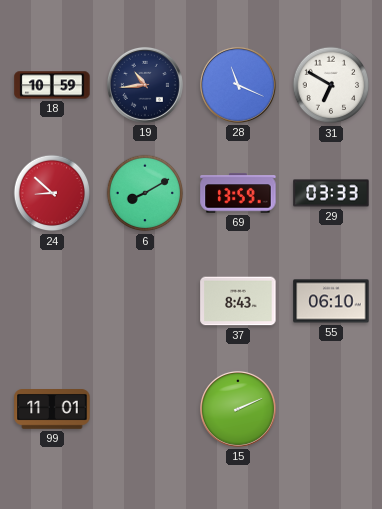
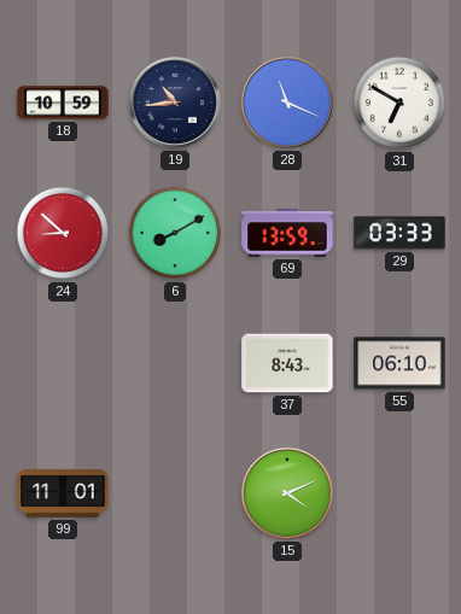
15: 2:11 -> 4:11 (287, 493)
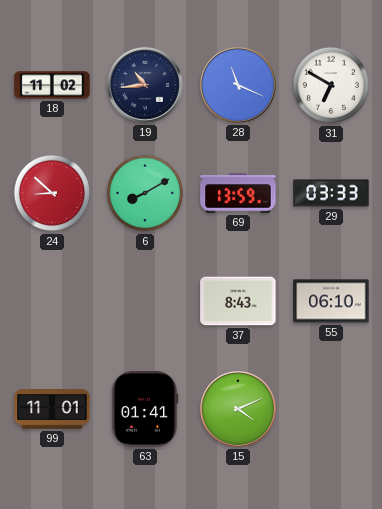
18: 10:59 -> 11:02 (52, 85)
63: none -> 01:41 (145, 409)
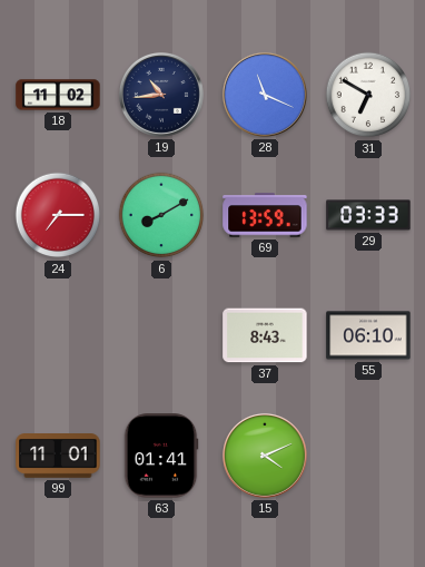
24: 8:52 -> 7:15 (58, 215)
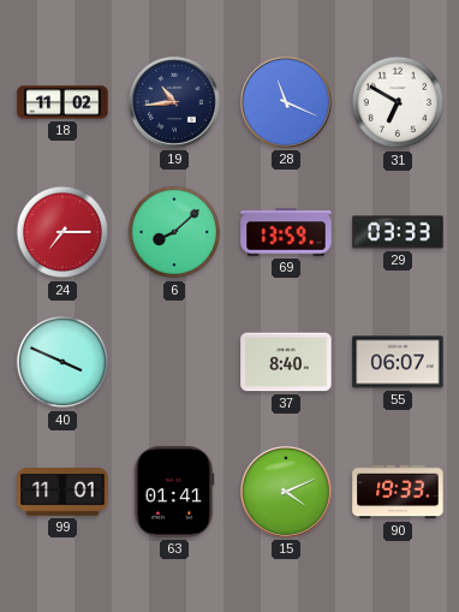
6: 8:10 -> 8:08 (174, 232)
40: none -> 3:49 (62, 362)
37: 8:43 -> 8:40 (286, 362)
55: 06:10 -> 06:07 (398, 362)
90: none -> 19:33 (398, 492)
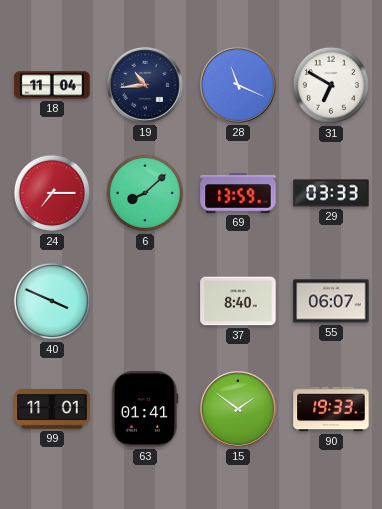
18: 11:02 -> 11:04 (52, 85)
15: 4:11 -> 1:51 (238, 409)
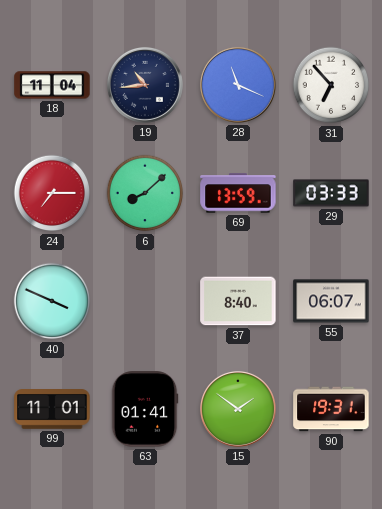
31: 6:50 -> 6:53 (331, 85)
90: 19:33 -> 19:31 (331, 409)
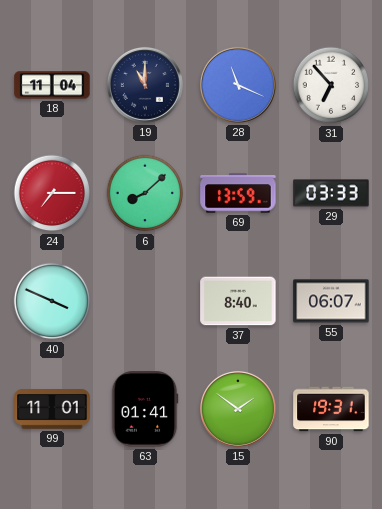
19: 10:44 -> 11:00 (145, 85)
